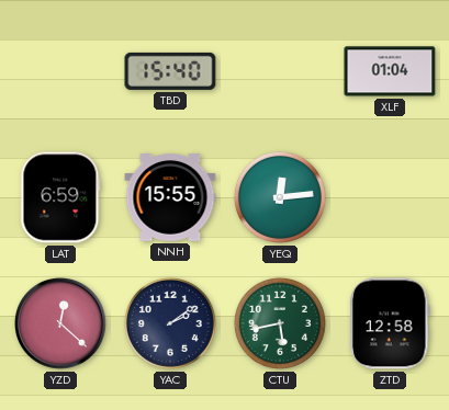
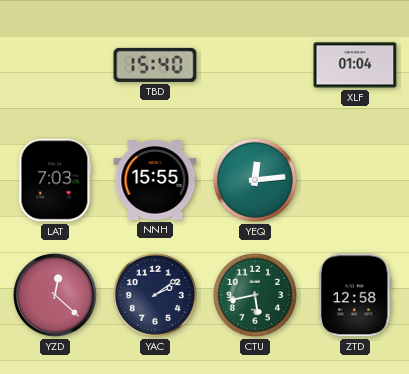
LAT: 6:59 -> 7:03 (55, 180)
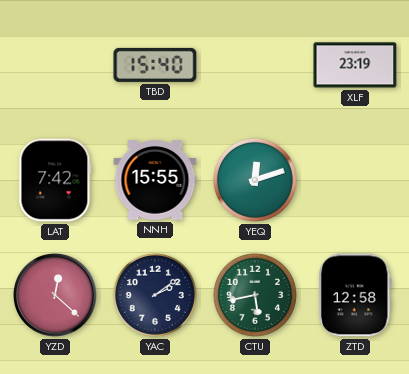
XLF: 01:04 -> 23:19 (355, 65)
LAT: 7:03 -> 7:42 (55, 180)
YEQ: 12:14 -> 12:12 (255, 180)
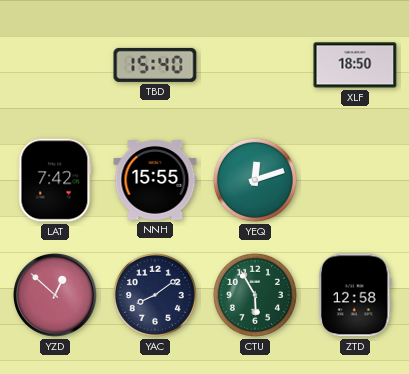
XLF: 23:19 -> 18:50 (355, 65)
YZD: 12:22 -> 12:52 (56, 296)
YAC: 2:09 -> 8:09 (155, 295)
CTU: 5:43 -> 5:55 (255, 295)
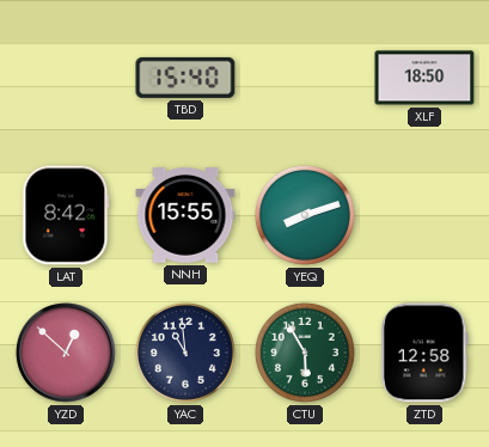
LAT: 7:42 -> 8:42 (66, 215)
YEQ: 12:12 -> 8:12 (305, 215)
YAC: 8:09 -> 10:59 (185, 353)
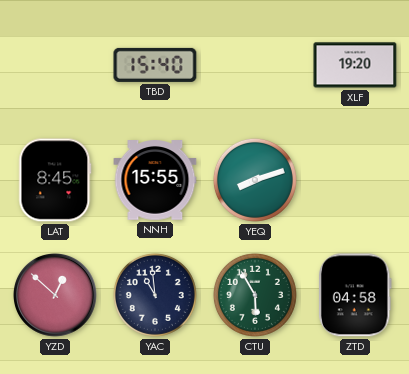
XLF: 18:50 -> 19:20 (355, 65)
LAT: 8:42 -> 8:45 (55, 180)
ZTD: 12:58 -> 04:58 (356, 295)
